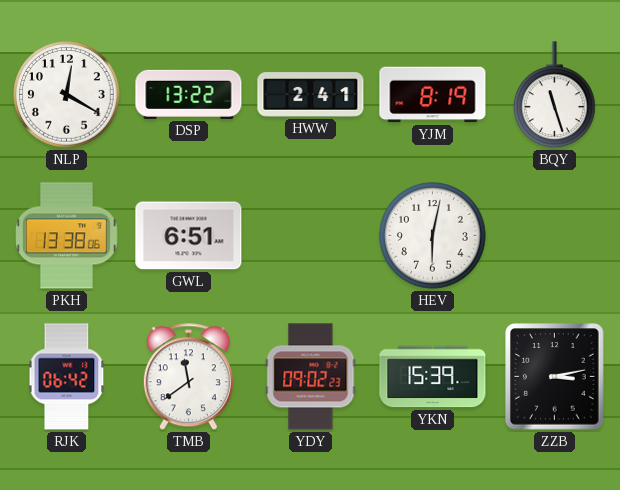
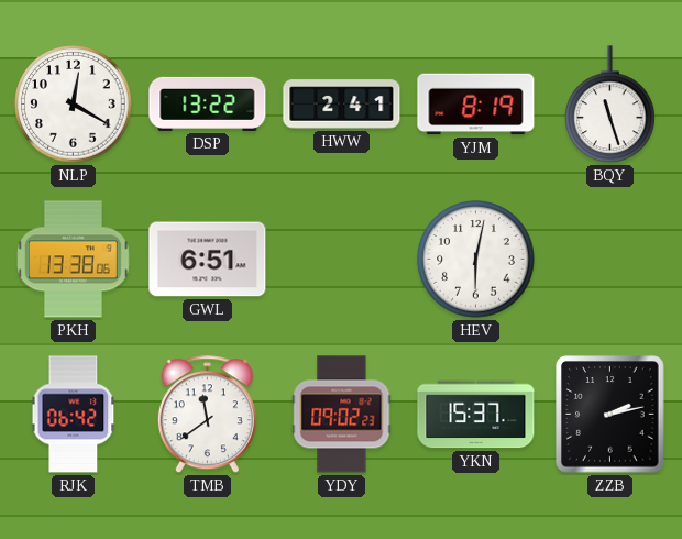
YKN: 15:39 -> 15:37 (476, 415)
ZZB: 3:13 -> 2:13 (610, 415)
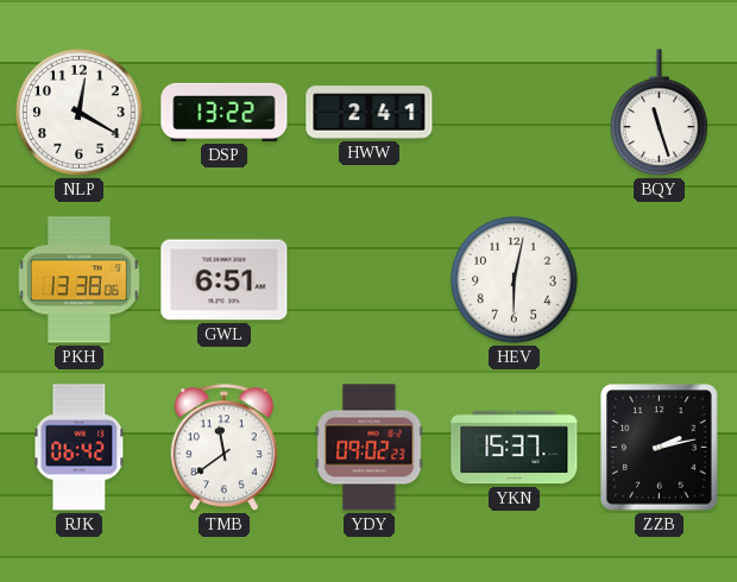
YJM: 8:19 -> none (476, 105)
